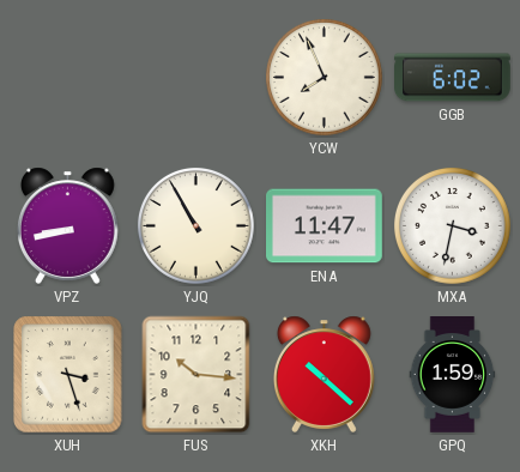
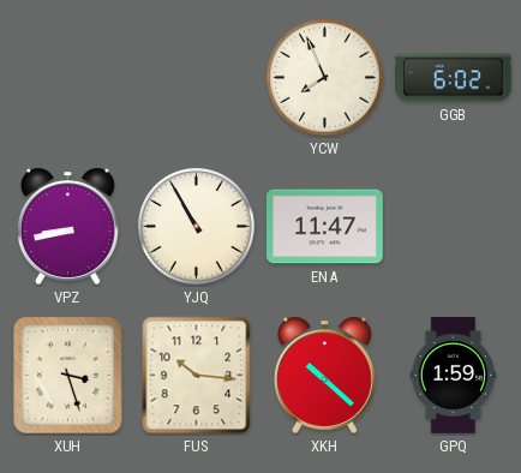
MXA: 3:32 -> none (452, 225)
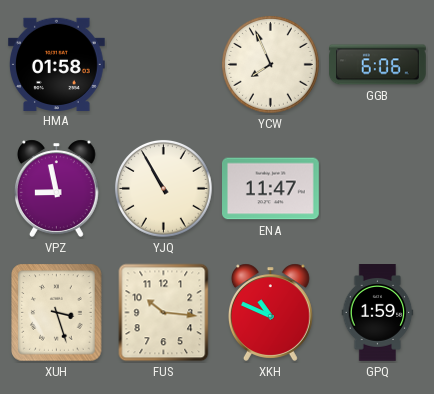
HMA: none -> 01:58 (57, 64)
GGB: 6:02 -> 6:06 (378, 65)
VPZ: 8:43 -> 8:58 (56, 188)
XKH: 10:22 -> 10:49 (270, 312)
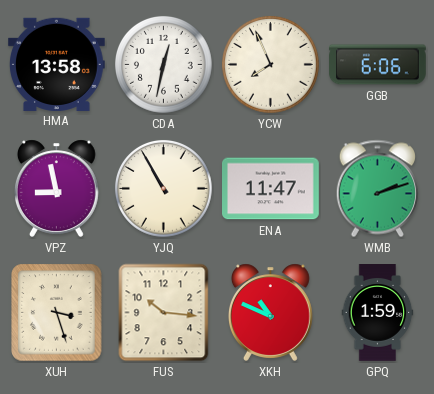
HMA: 01:58 -> 13:58 (57, 64)
CDA: none -> 12:32 (163, 64)
WMB: none -> 2:12 (377, 189)
